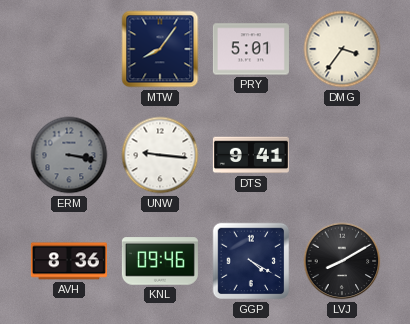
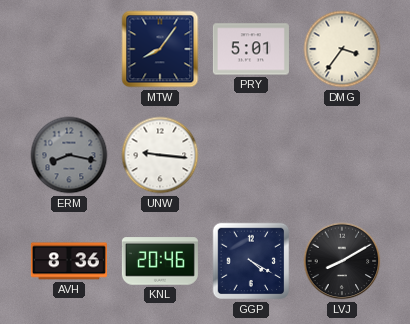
ERM: 3:17 -> 8:17 (69, 155)
DTS: 9:41 -> none (251, 155)
KNL: 09:46 -> 20:46 (160, 261)
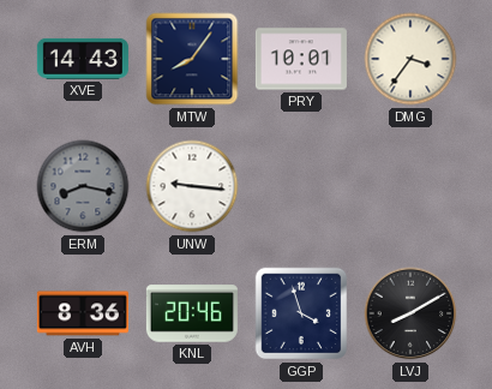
XVE: none -> 14:43 (83, 59)
PRY: 5:01 -> 10:01 (301, 59)
GGP: 4:20 -> 3:57 (301, 313)
